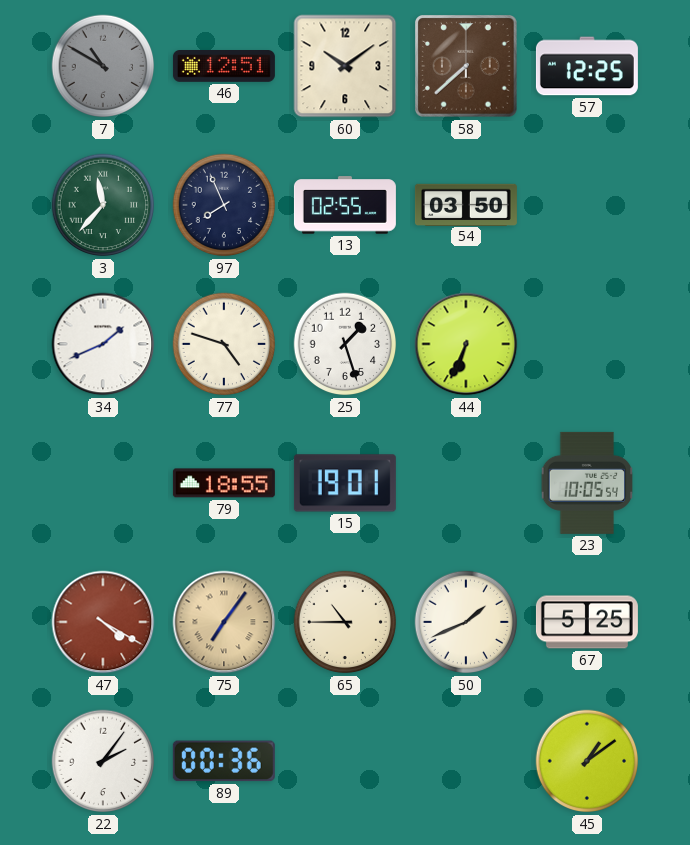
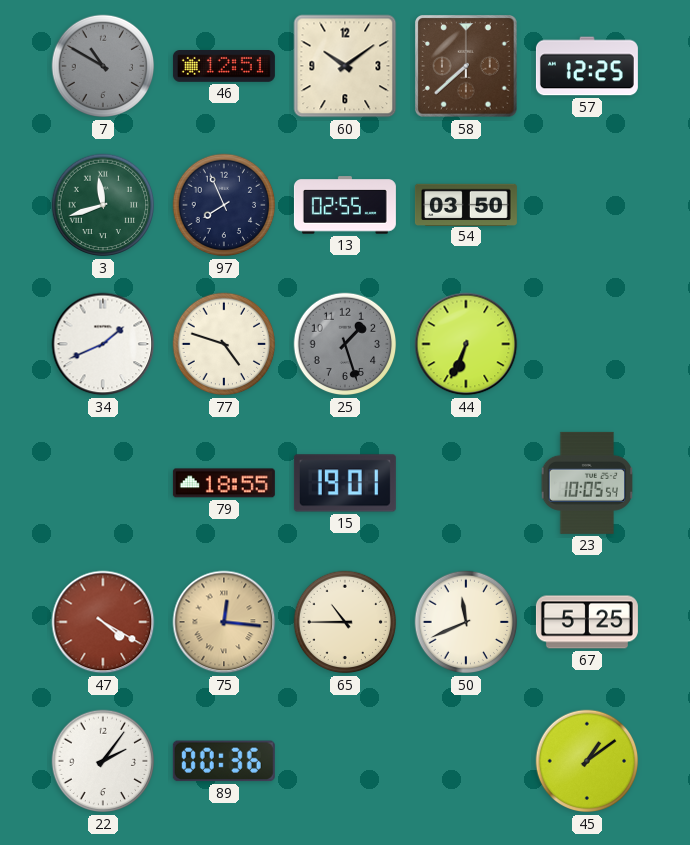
3: 11:37 -> 11:42 (103, 205)
25 dial: white -> grey (345, 344)
75: 7:06 -> 12:16 (224, 622)
50: 1:41 -> 11:41 (466, 622)
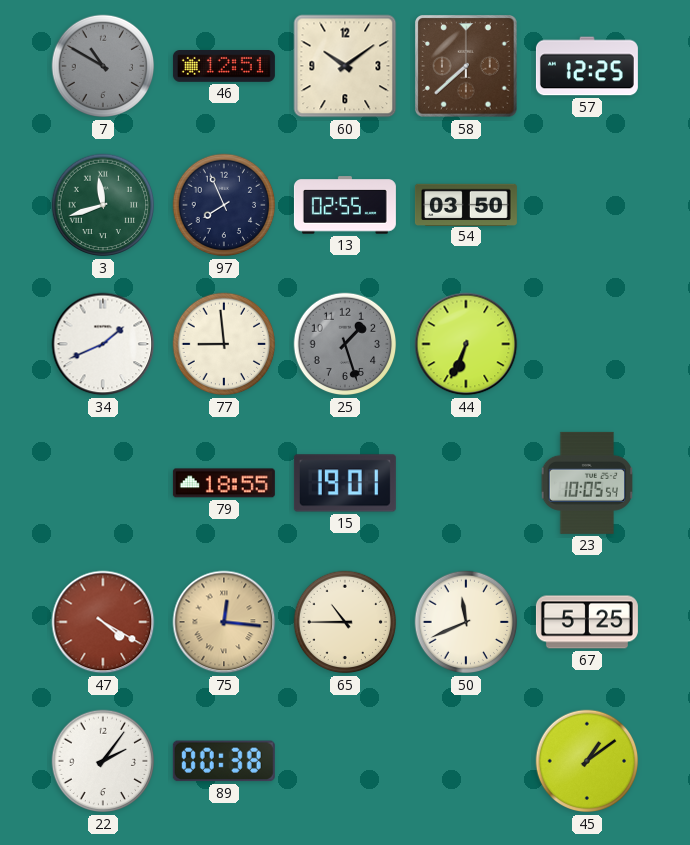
77: 4:48 -> 8:59 (224, 344)
89: 00:36 -> 00:38 (224, 761)
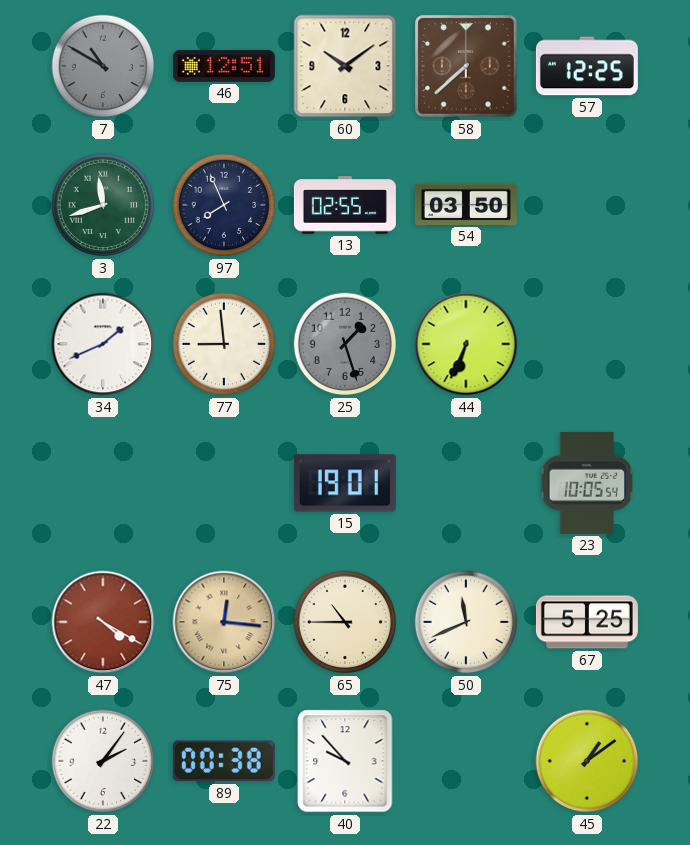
79: 18:55 -> none (224, 483)
40: none -> 9:53 (345, 761)
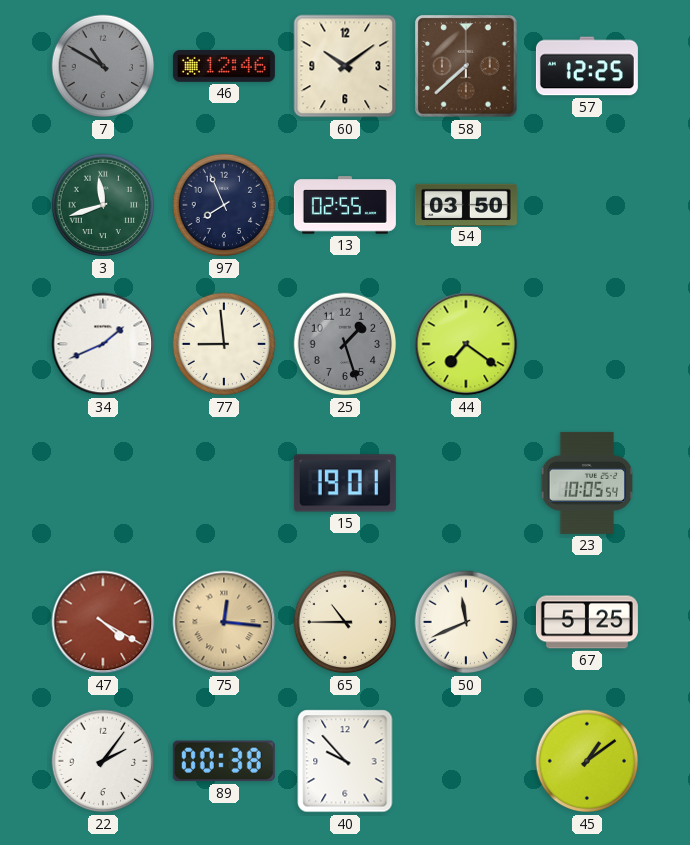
46: 12:51 -> 12:46 (224, 67)
44: 6:34 -> 7:21 (466, 344)
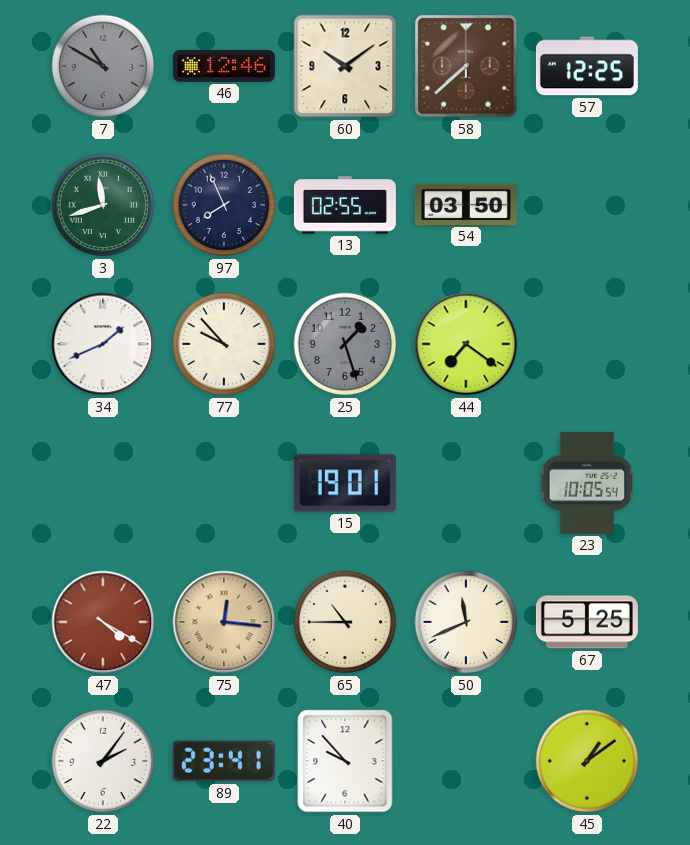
77: 8:59 -> 9:53 (224, 344)
89: 00:38 -> 23:41 (224, 761)
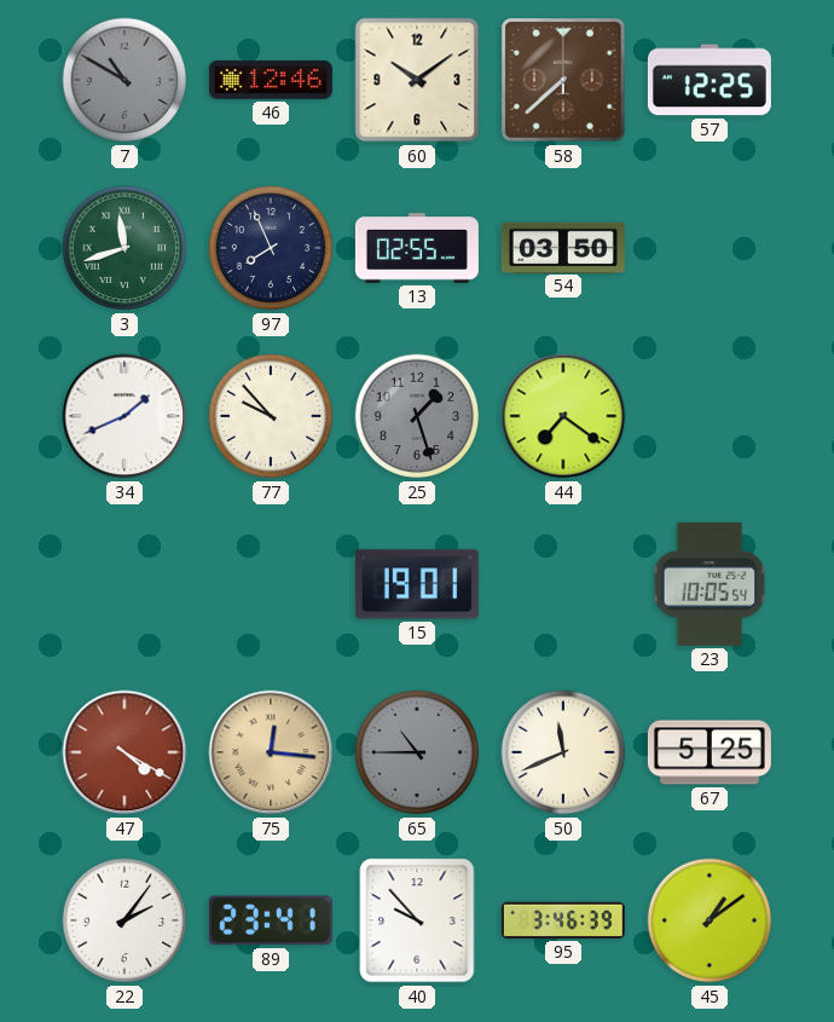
65 dial: cream -> grey (417, 752)
95: none -> 3:46 (563, 920)
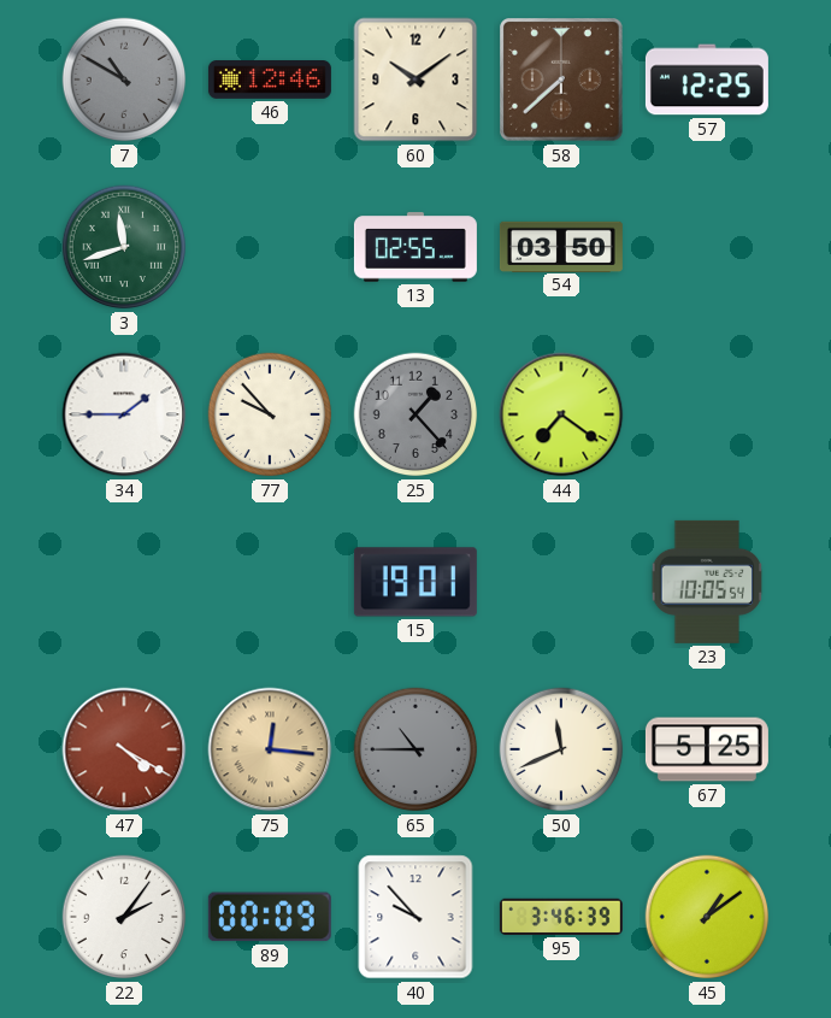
97: 7:56 -> none (271, 248)
34: 1:41 -> 1:45 (124, 414)
25: 1:27 -> 1:23 (415, 414)
89: 23:41 -> 00:09 (270, 917)
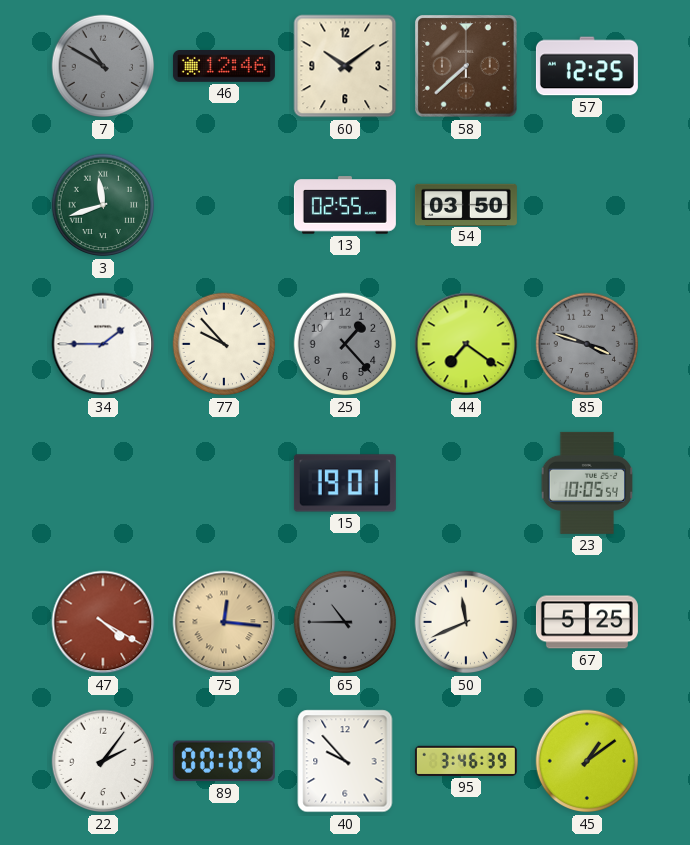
85: none -> 3:48 (587, 344)
